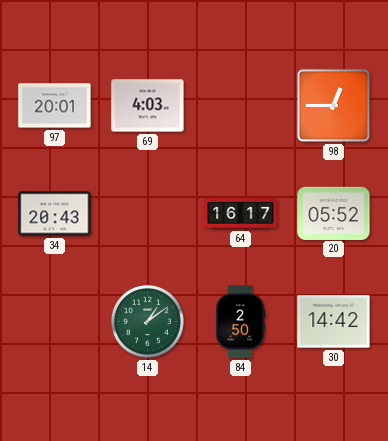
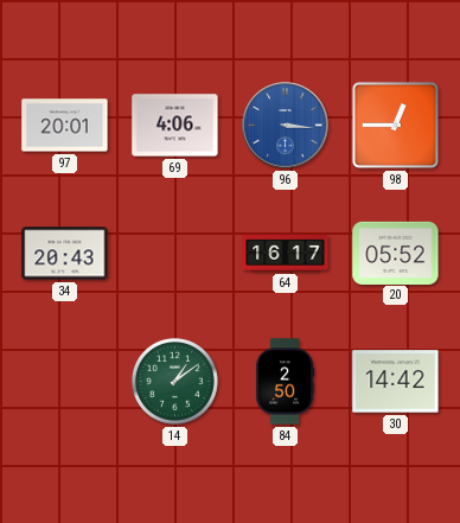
69: 4:03 -> 4:06 (175, 126)
96: none -> 3:16 (286, 126)
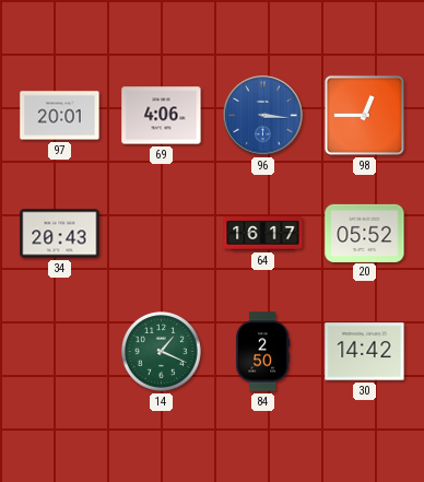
14: 1:09 -> 1:19 (161, 351)
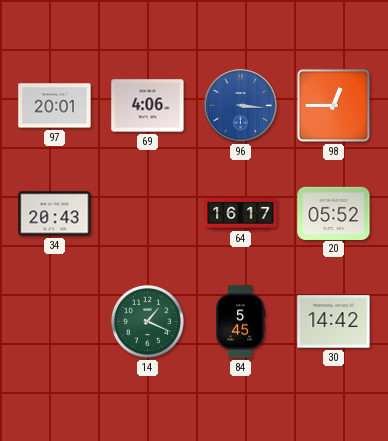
84: 2:50 -> 5:45 (240, 322)
